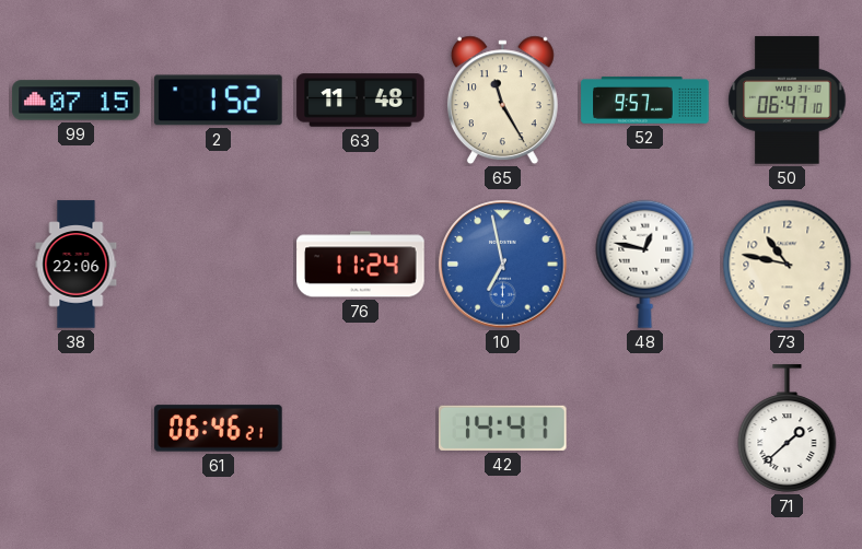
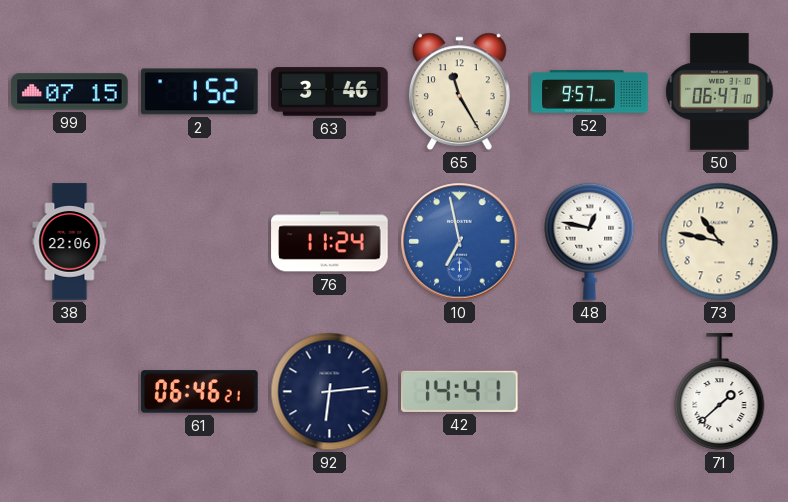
63: 11:48 -> 3:46 (330, 92)
92: none -> 6:14 (330, 392)
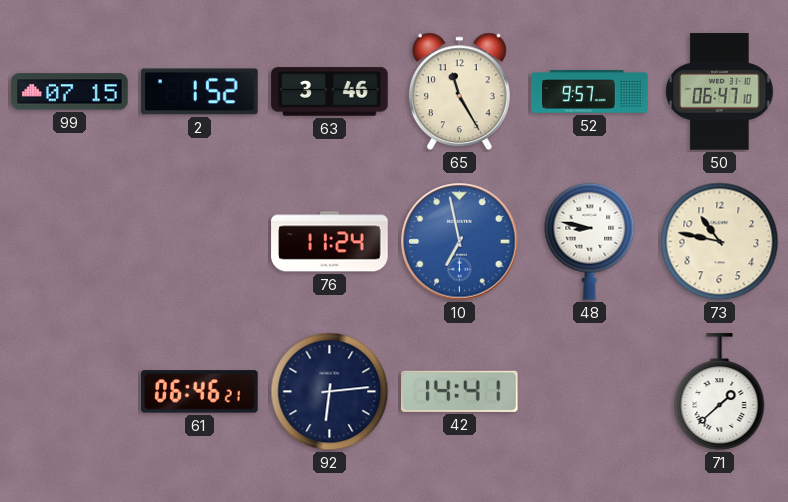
38: 22:06 -> none (70, 242)
48: 12:47 -> 8:47 (590, 241)
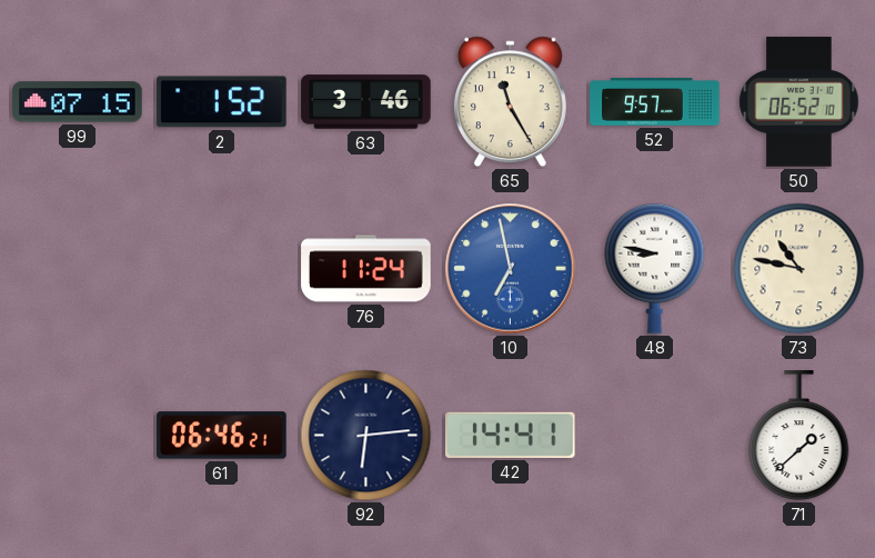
50: 06:47 -> 06:52 (799, 102)
